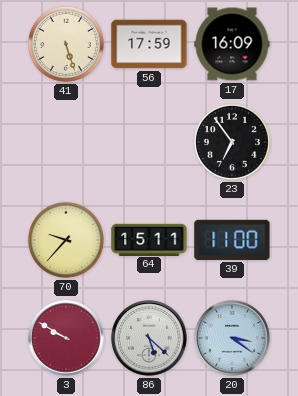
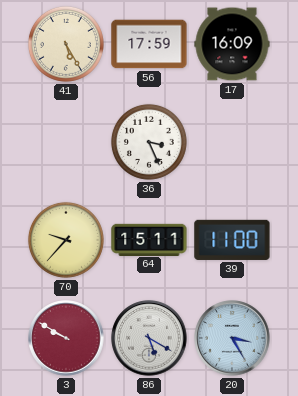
41: 5:27 -> 5:25 (66, 44)
36: none -> 3:26 (149, 142)
23: 6:54 -> none (232, 142)
86: 5:22 -> 5:20 (149, 338)
20: 3:21 -> 3:25 (232, 338)
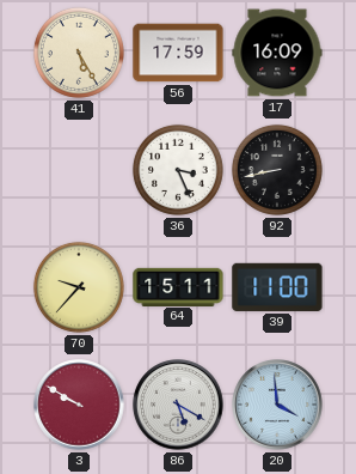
92: none -> 8:43 (277, 170)
20: 3:25 -> 3:59 (277, 405)
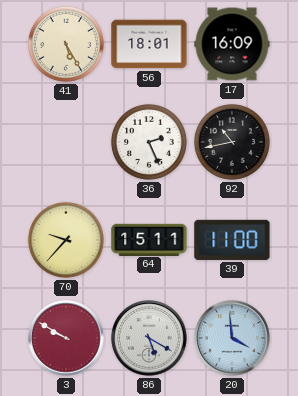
56: 17:59 -> 18:01 (149, 44)
36: 3:26 -> 2:26 (149, 142)
92: 8:43 -> 10:43 (232, 142)
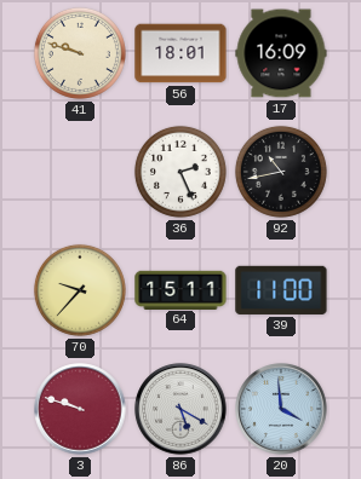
41: 5:25 -> 9:48 (80, 53)
3: 9:50 -> 9:48 (80, 409)
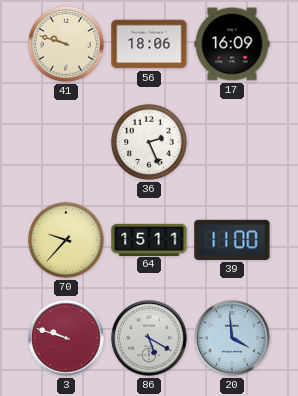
56: 18:01 -> 18:06 (149, 44)
92: 10:43 -> none (281, 172)
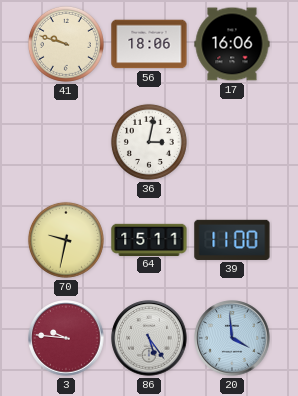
17: 16:09 -> 16:06 (232, 44)
36: 2:26 -> 3:02 (149, 142)
70: 9:37 -> 9:32 (66, 240)
3: 9:48 -> 9:46 (66, 338)
86: 5:20 -> 5:24 (149, 338)
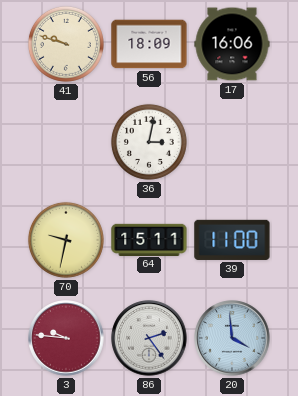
56: 18:06 -> 18:09 (149, 44)
86: 5:24 -> 2:24 (149, 338)
